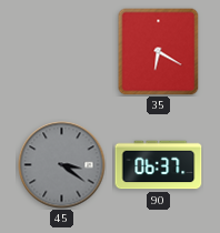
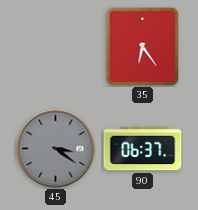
35: 6:20 -> 6:24 (143, 47)
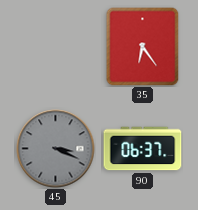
45: 3:21 -> 3:19 (56, 149)
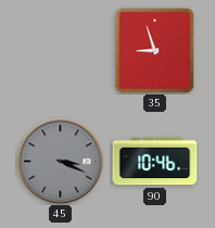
35: 6:24 -> 8:57 (155, 51)
90: 06:37 -> 10:46 (155, 162)
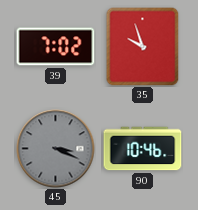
39: none -> 7:02 (56, 47)
35: 8:57 -> 9:57 (143, 47)
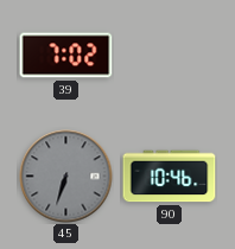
35: 9:57 -> none (143, 47)
45: 3:19 -> 6:33 (66, 177)
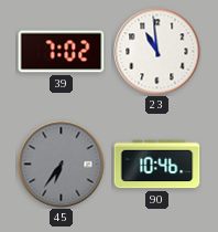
23: none -> 10:59 (157, 52)
45: 6:33 -> 6:36 (62, 165)
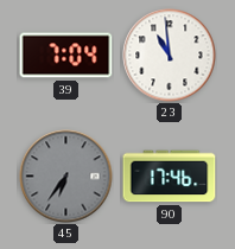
39: 7:02 -> 7:04 (66, 56)
90: 10:46 -> 17:46 (170, 177)
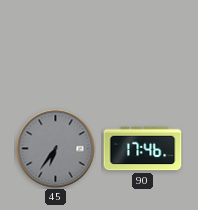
39: 7:04 -> none (66, 56)
23: 10:59 -> none (170, 56)
